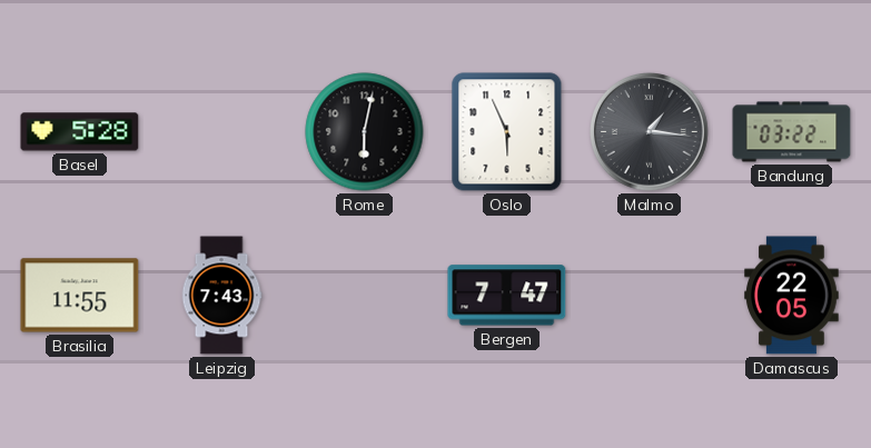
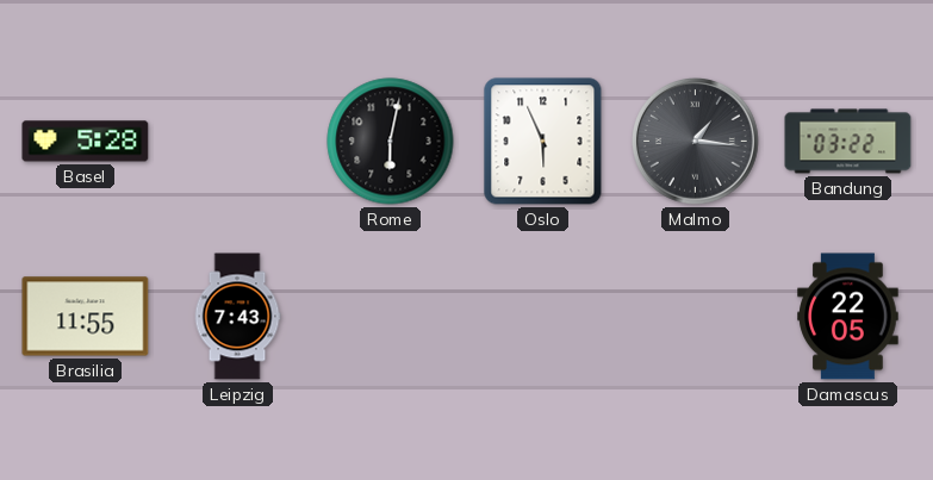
Bergen: 7:47 -> none (507, 296)
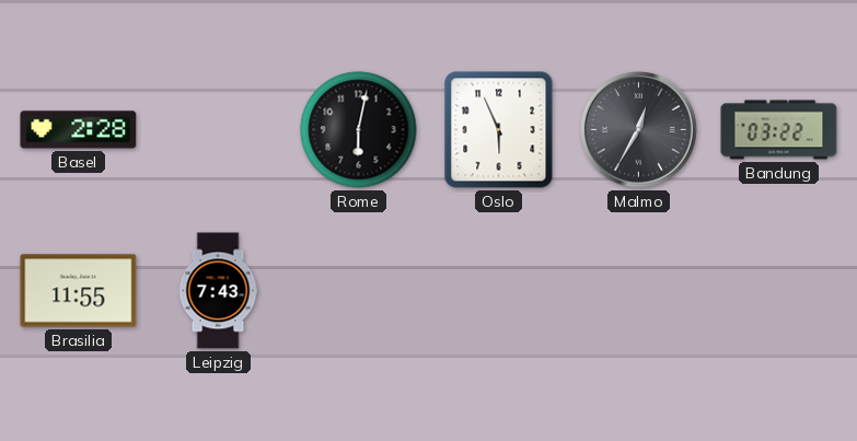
Basel: 5:28 -> 2:28 (79, 130)
Malmo: 1:16 -> 12:35 (639, 130)
Damascus: 22:05 -> none (848, 317)
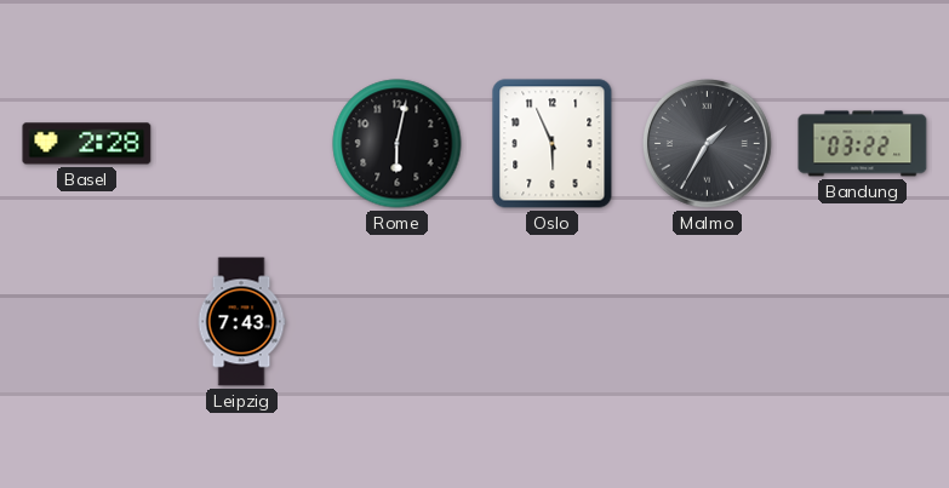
Malmo: 12:35 -> 1:35 (708, 144)
Brasilia: 11:55 -> none (79, 291)
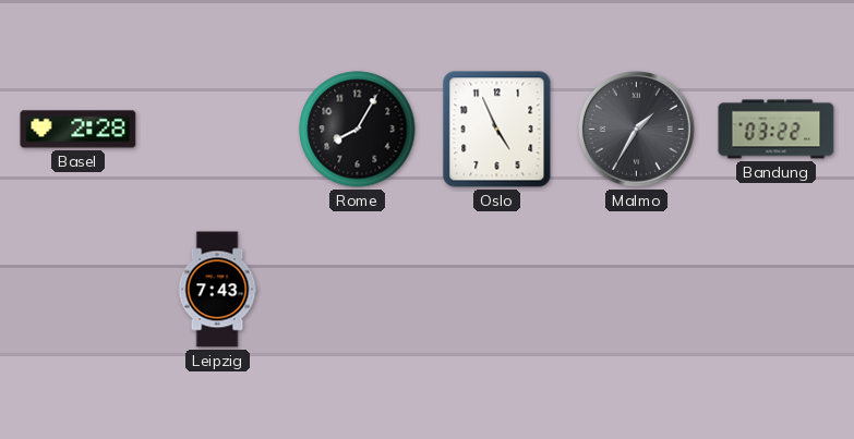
Rome: 6:02 -> 8:05 (358, 130)
Oslo: 5:56 -> 4:56 (497, 130)
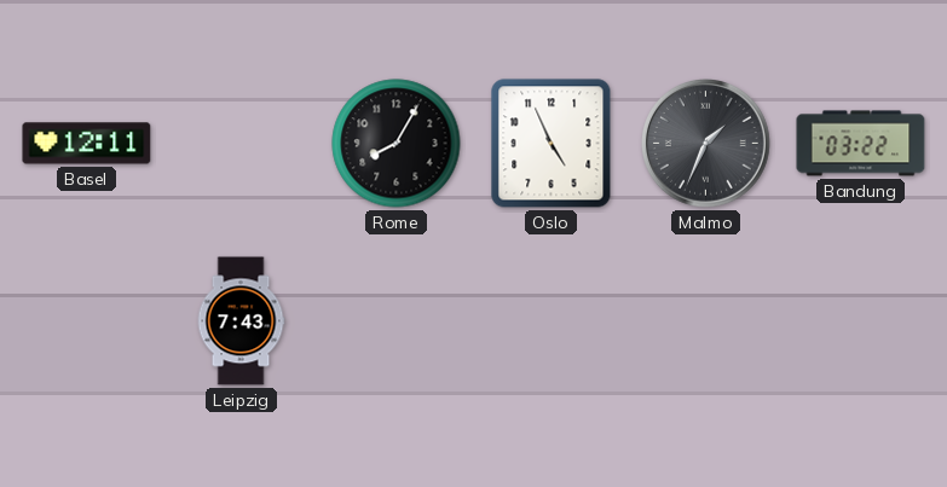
Basel: 2:28 -> 12:11 (87, 144)
Malmo: 1:35 -> 1:34 (706, 144)
